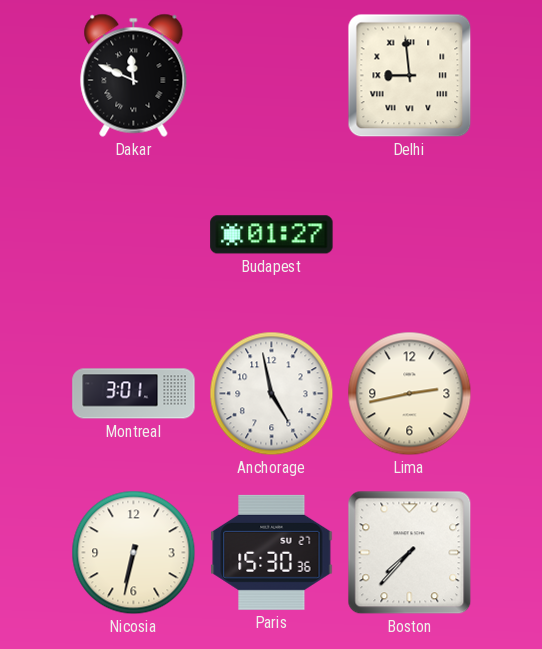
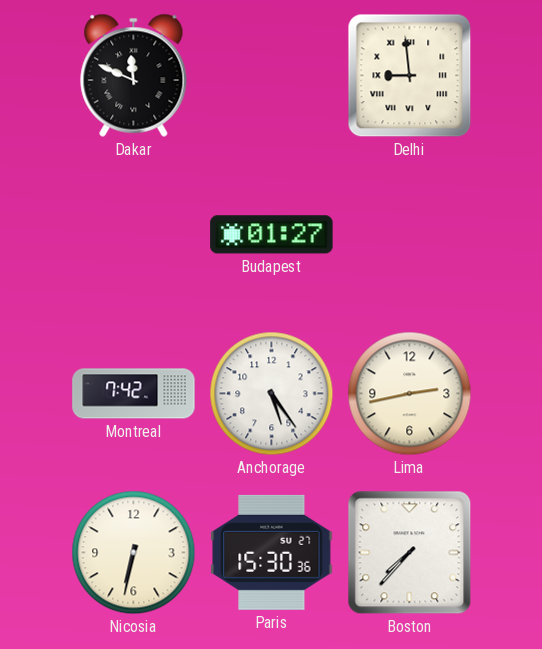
Montreal: 3:01 -> 7:42 (134, 394)
Anchorage: 4:58 -> 5:24 (272, 394)
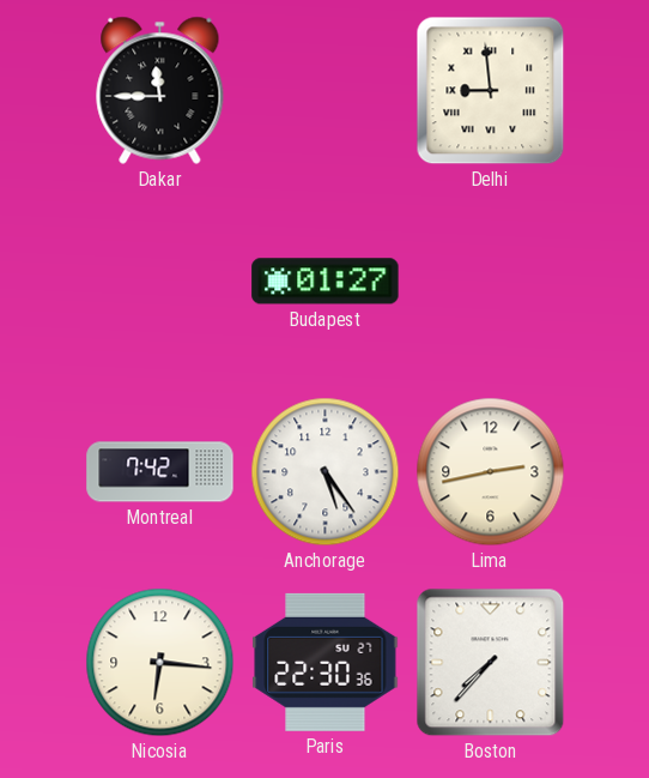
Dakar: 11:49 -> 11:45 (160, 90)
Nicosia: 6:32 -> 6:16 (160, 663)
Paris: 15:30 -> 22:30 (326, 662)
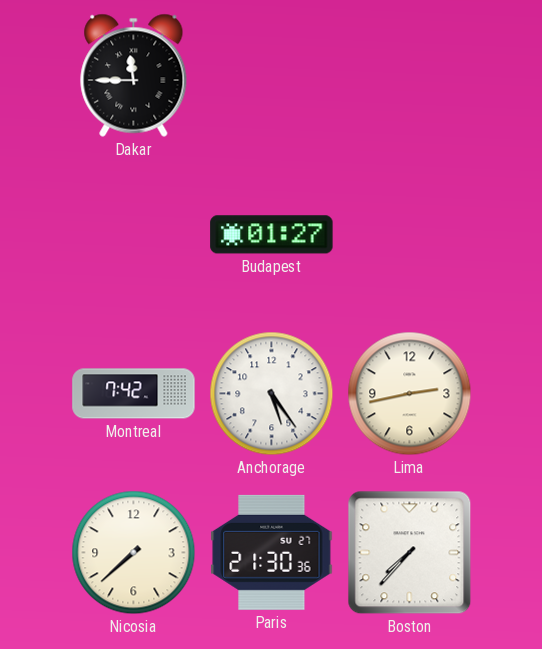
Delhi: 8:59 -> none (491, 91)
Nicosia: 6:16 -> 7:38 (134, 553)
Paris: 22:30 -> 21:30 (272, 552)
